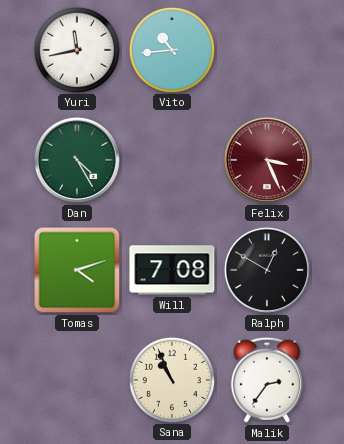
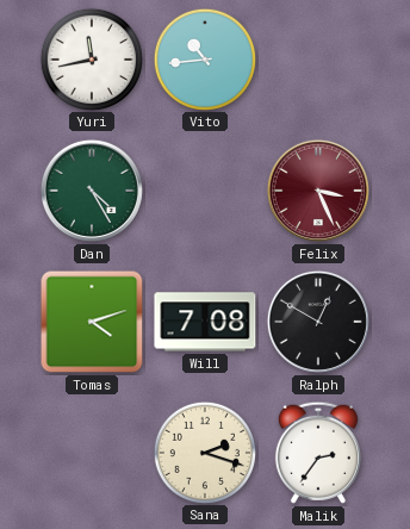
Sana: 10:56 -> 2:18 (204, 452)
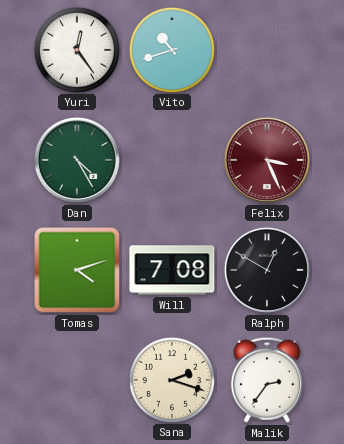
Yuri: 11:43 -> 12:24 (76, 49)
Vito: 10:44 -> 10:42 (171, 49)
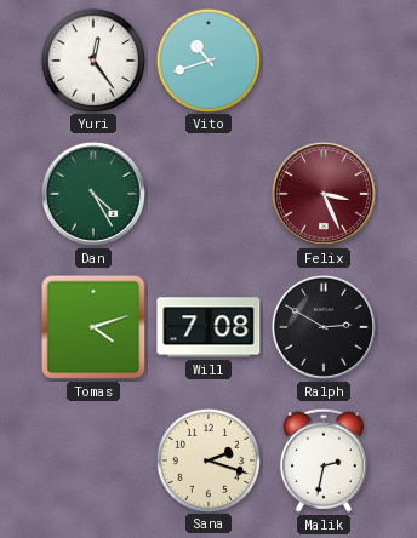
Ralph: 12:50 -> 2:50 (324, 327)
Malik: 2:36 -> 2:32 (324, 460)
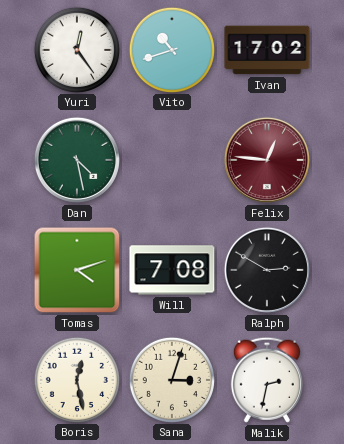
Ivan: none -> 17:02 (267, 50)
Dan: 4:25 -> 4:28 (77, 160)
Felix: 3:26 -> 12:46 (267, 160)
Boris: none -> 12:28 (76, 379)
Sana: 2:18 -> 3:03 (171, 379)
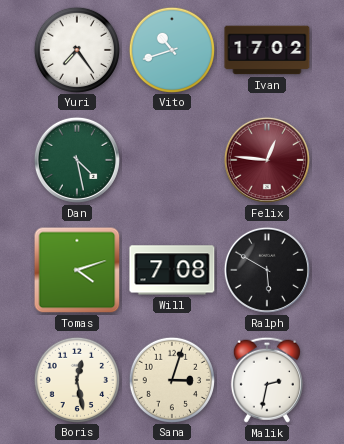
Yuri: 12:24 -> 7:24 (76, 49)
Ralph: 2:50 -> 5:50 (267, 270)
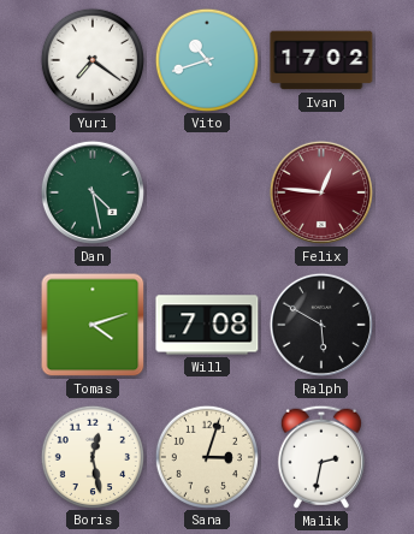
Yuri: 7:24 -> 7:21 (91, 59)
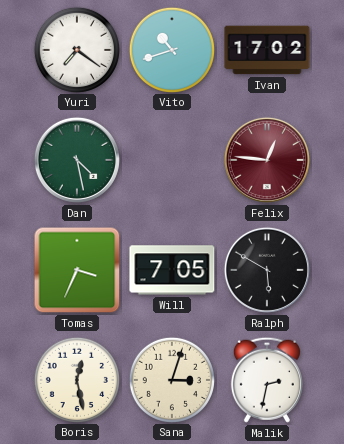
Tomas: 4:12 -> 3:34 (77, 270)
Will: 7:08 -> 7:05 (172, 270)
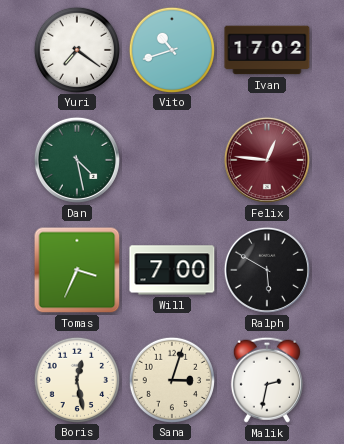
Will: 7:05 -> 7:00 (172, 270)
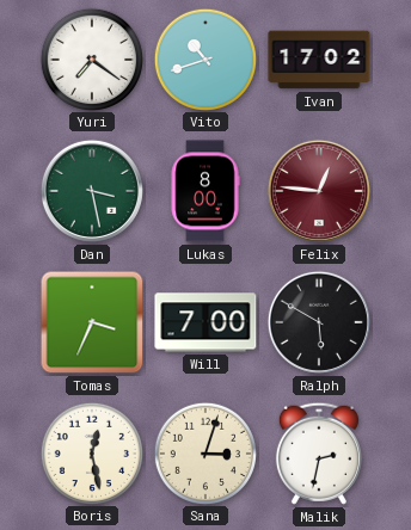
Dan: 4:28 -> 3:28 (92, 191)
Lukas: none -> 8:00 (205, 191)
